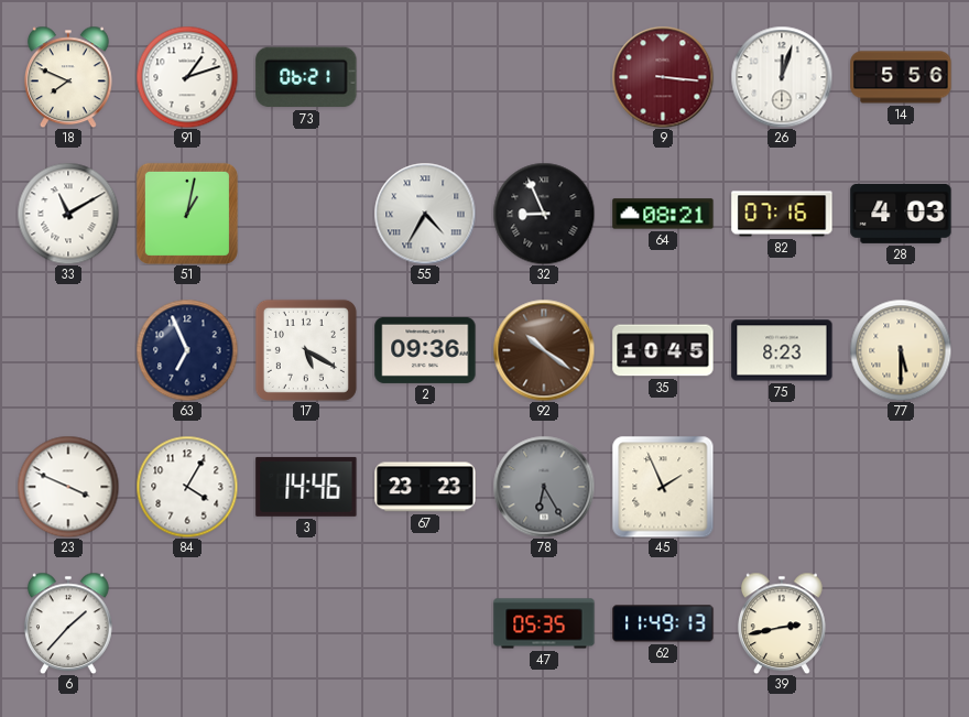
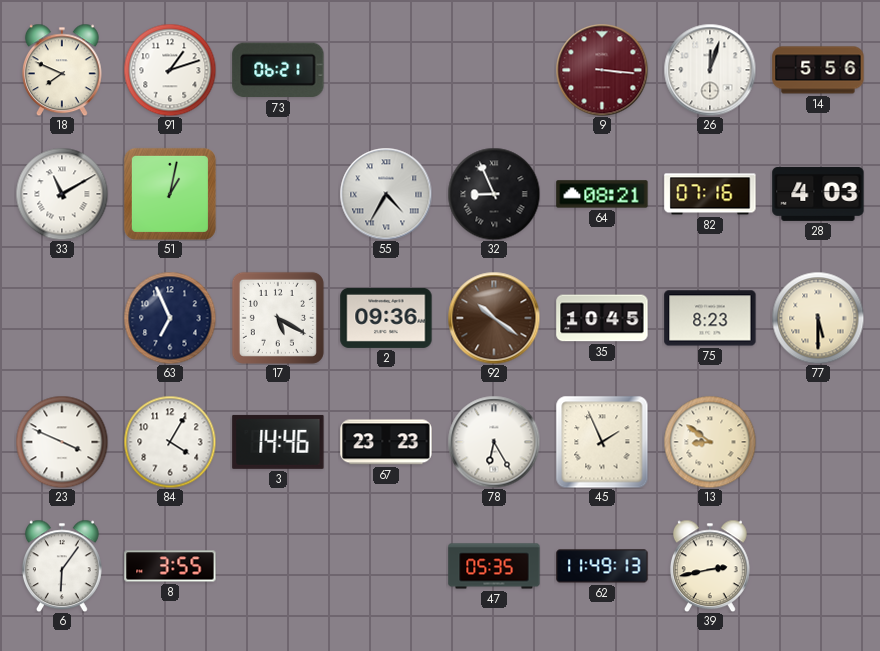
78 dial: grey -> white (494, 442)
13: none -> 8:51 (710, 442)
6: 1:37 -> 6:06 (62, 566)
8: none -> 3:55 (170, 566)
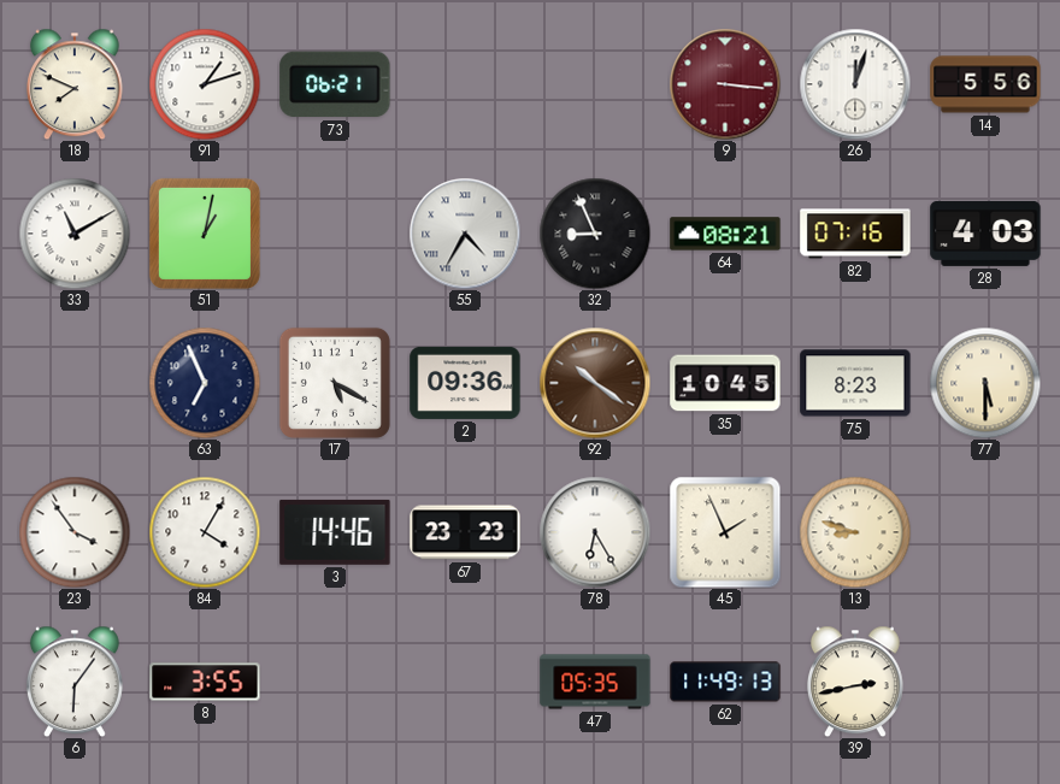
23: 3:49 -> 3:54 (75, 532)
13: 8:51 -> 8:48 (855, 532)
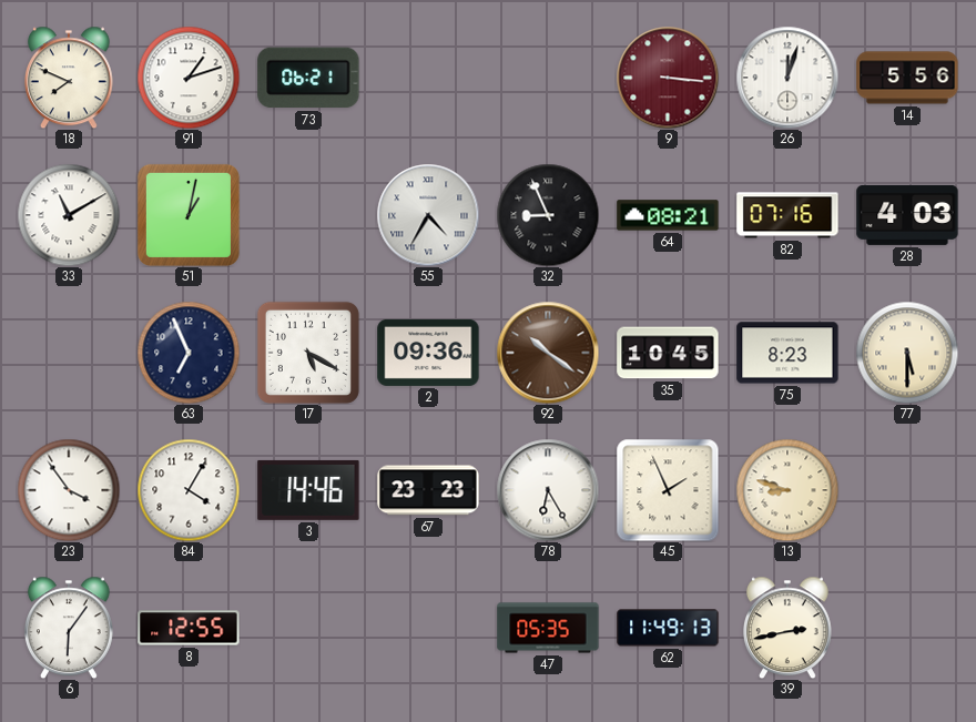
8: 3:55 -> 12:55 (189, 628)
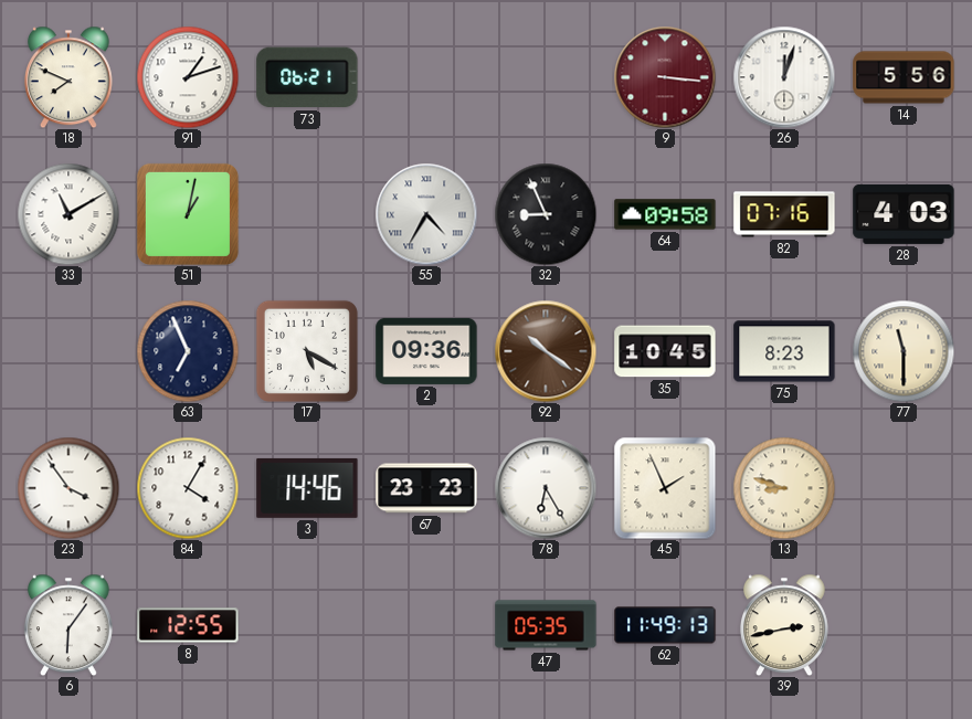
64: 08:21 -> 09:58 (665, 214)
77: 5:30 -> 11:30 (904, 351)
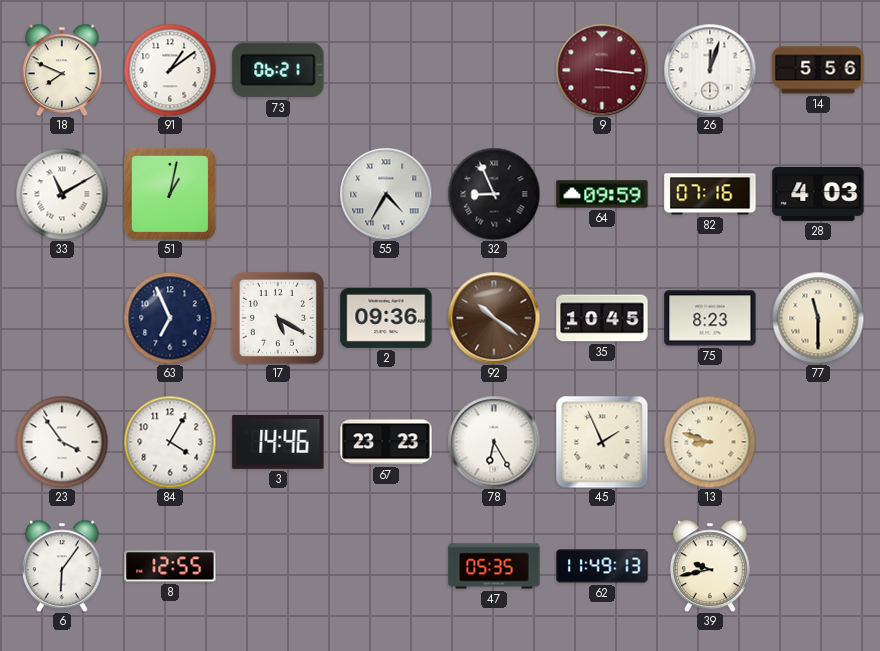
91: 1:12 -> 1:09 (170, 70)
64: 09:58 -> 09:59 (602, 194)
39: 2:43 -> 9:43 (710, 566)
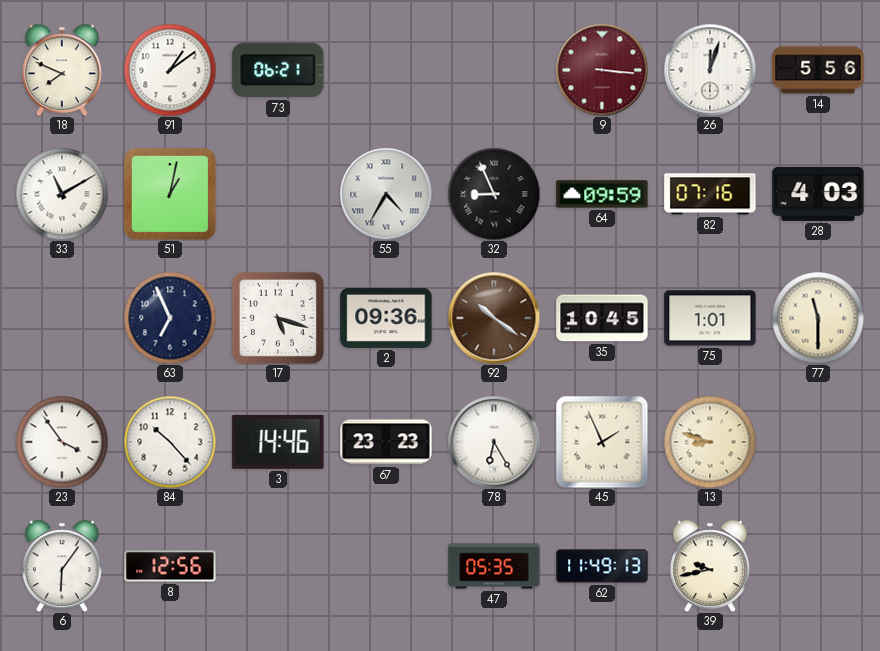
17: 5:20 -> 5:18 (278, 318)
75: 8:23 -> 1:01 (710, 318)
84: 4:05 -> 10:23 (170, 442)
8: 12:55 -> 12:56 (170, 566)
